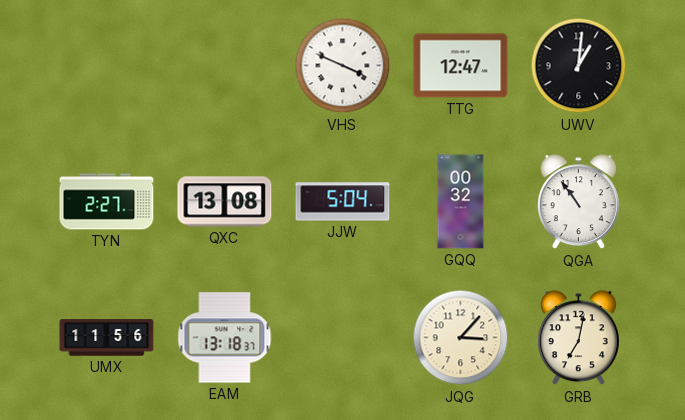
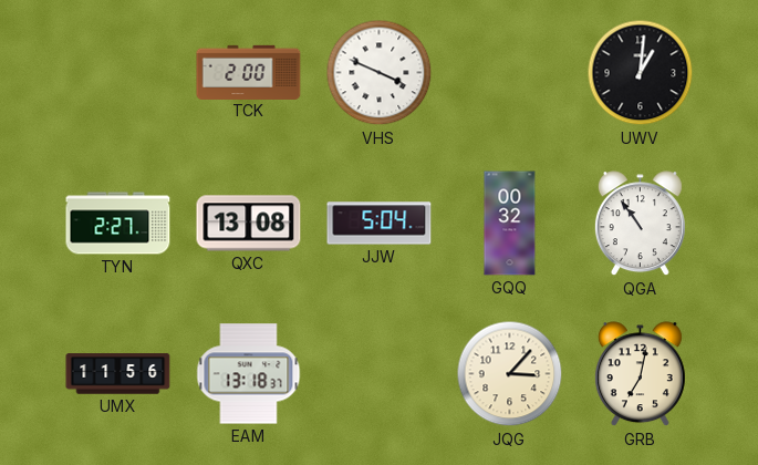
TCK: none -> 2:00 (249, 72)
TTG: 12:47 -> none (461, 66)
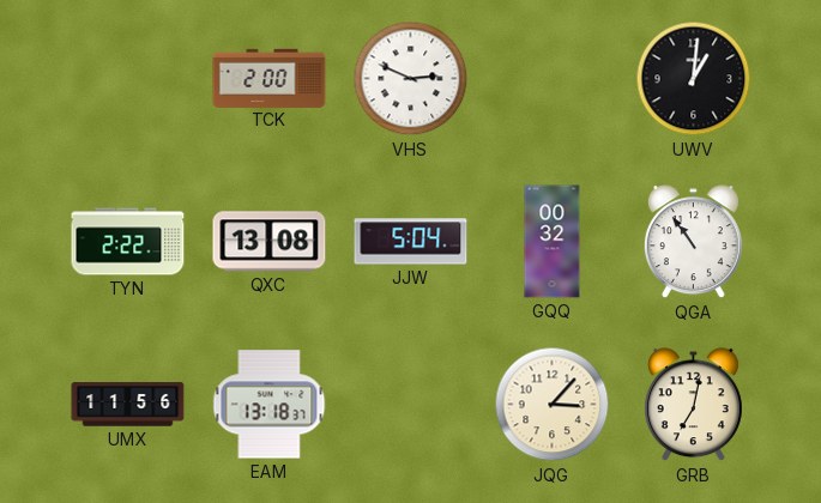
VHS: 3:49 -> 2:49 (411, 79)
TYN: 2:27 -> 2:22 (128, 242)
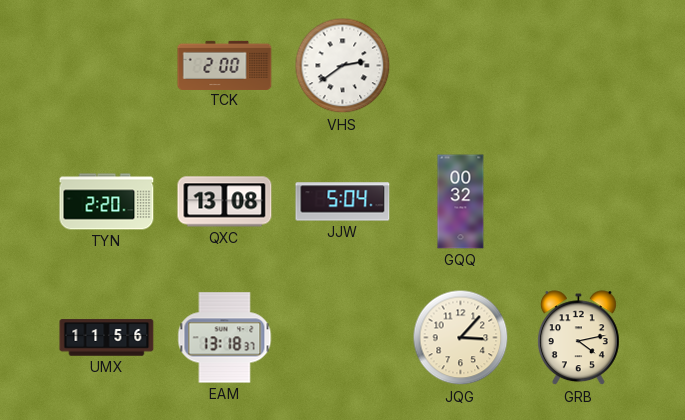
VHS: 2:49 -> 2:39 (343, 66)
UWV: 1:01 -> none (694, 79)
TYN: 2:22 -> 2:20 (107, 202)
QGA: 10:54 -> none (693, 242)
GRB: 7:02 -> 4:13 (578, 338)
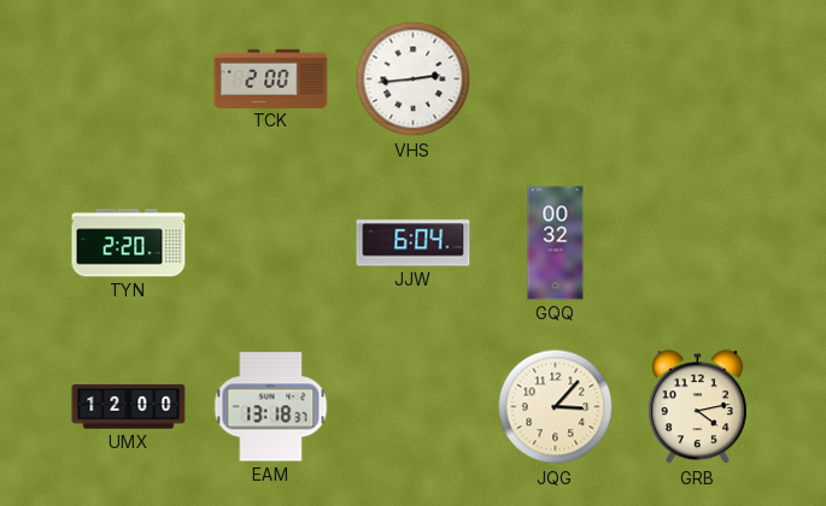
VHS: 2:39 -> 2:44 (414, 80)
QXC: 13:08 -> none (225, 202)
JJW: 5:04 -> 6:04 (414, 243)
UMX: 11:56 -> 12:00 (129, 407)
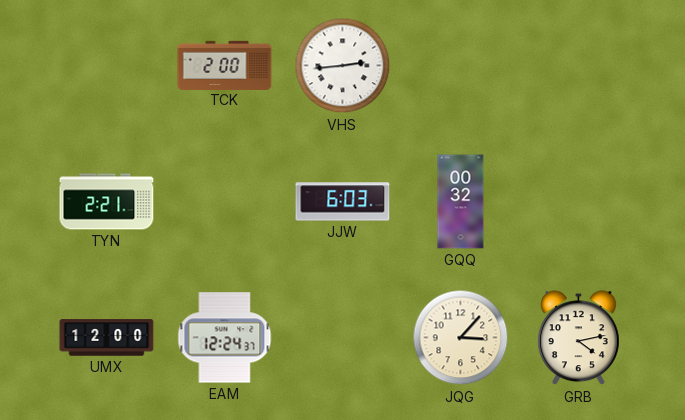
TYN: 2:20 -> 2:21 (107, 202)
JJW: 6:04 -> 6:03 (343, 202)
EAM: 13:18 -> 12:24 (225, 338)
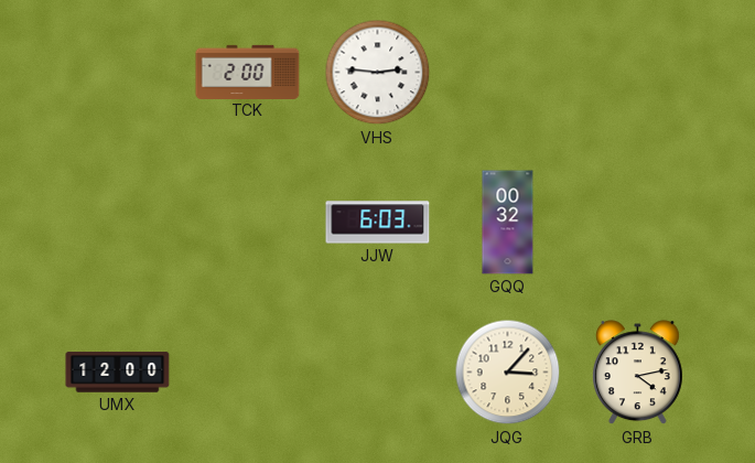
VHS: 2:44 -> 2:46 (378, 73)
TYN: 2:21 -> none (107, 202)
EAM: 12:24 -> none (225, 338)
